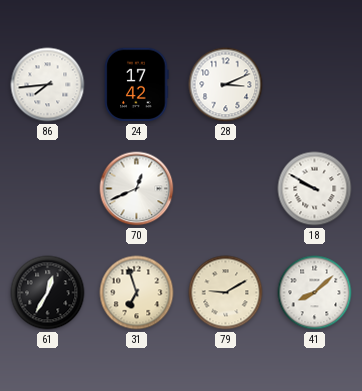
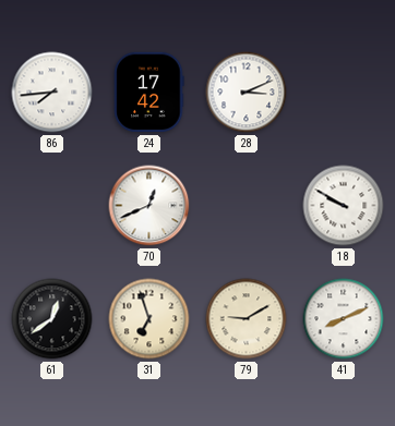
61: 12:35 -> 12:39 (52, 319)
41: 8:08 -> 8:11 (344, 319)
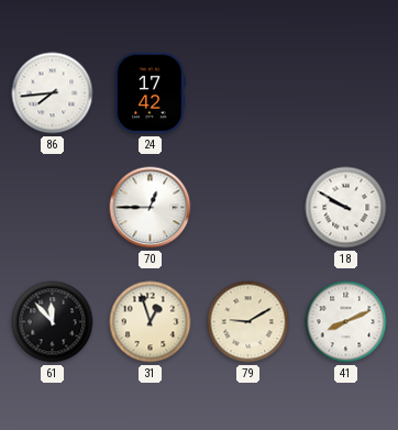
28: 3:11 -> none (247, 93)
70: 12:41 -> 12:45 (151, 208)
61: 12:39 -> 11:53 (53, 322)
31: 6:57 -> 12:57 (151, 322)
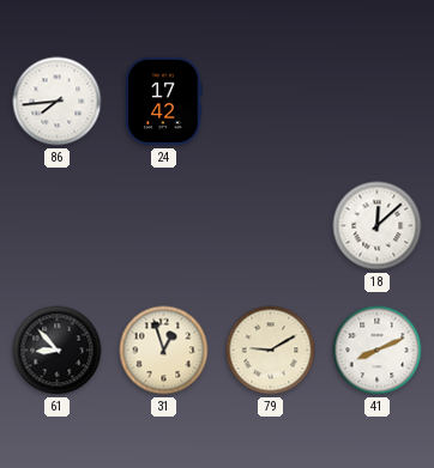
70: 12:45 -> none (151, 208)
18: 9:50 -> 12:08 (378, 226)
61: 11:53 -> 8:53 (58, 351)
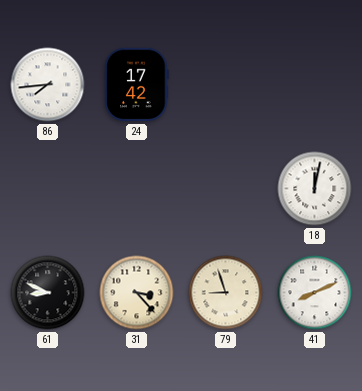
18: 12:08 -> 12:02 (315, 189)
61: 8:53 -> 8:49 (48, 293)
31: 12:57 -> 3:23 (137, 293)
79: 9:10 -> 8:57 (226, 293)
